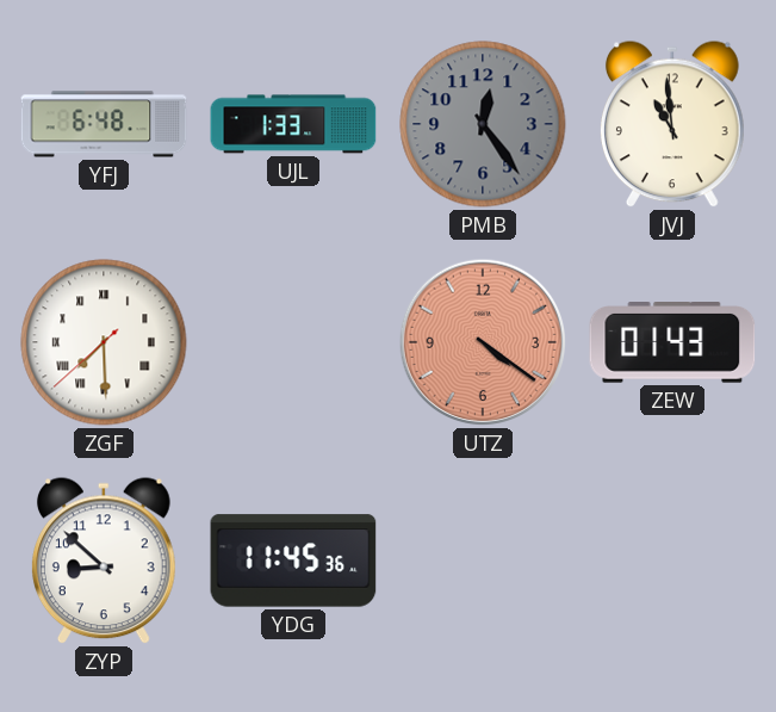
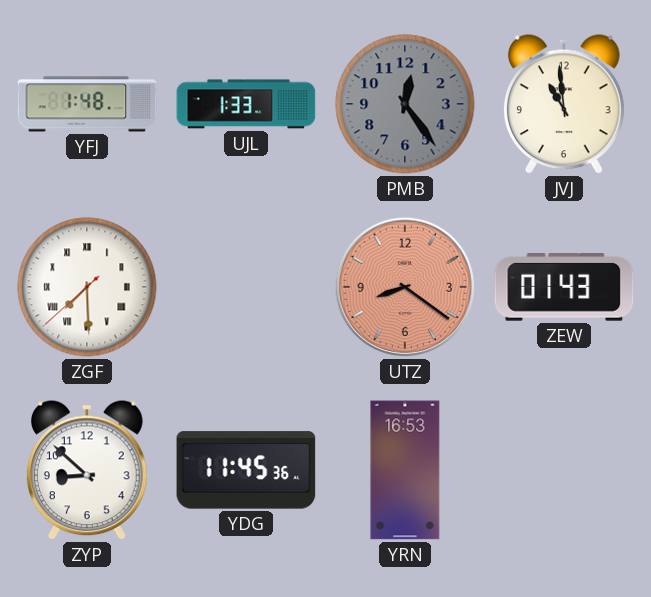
YFJ: 6:48 -> 1:48 (87, 104)
UTZ: 4:21 -> 8:21 (405, 287)
YRN: none -> 16:53 (405, 470)
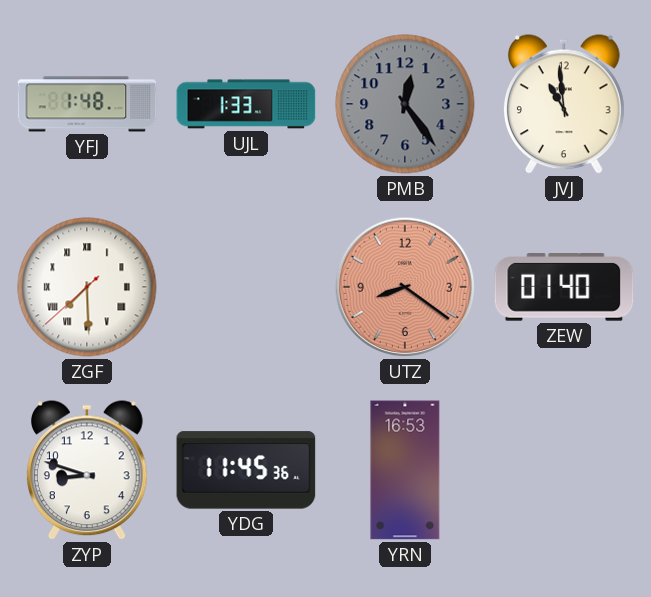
ZEW: 01:43 -> 01:40 (564, 287)
ZYP: 8:52 -> 8:48 (88, 471)
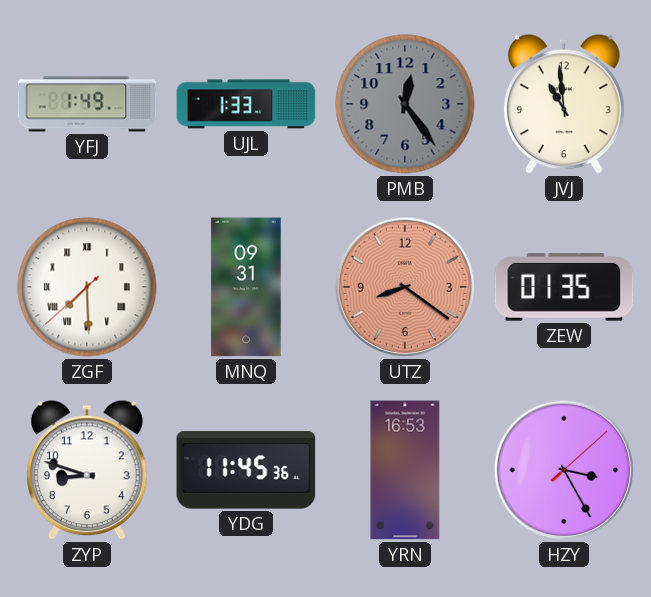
YFJ: 1:48 -> 1:49 (87, 104)
MNQ: none -> 09:31 (246, 287)
ZEW: 01:40 -> 01:35 (564, 287)
HZY: none -> 3:25 (564, 470)
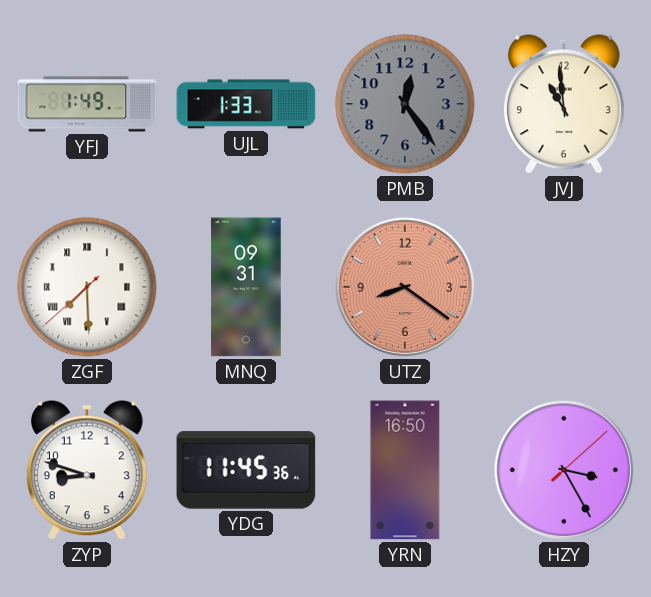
ZEW: 01:35 -> none (564, 287)
YRN: 16:53 -> 16:50 (405, 470)
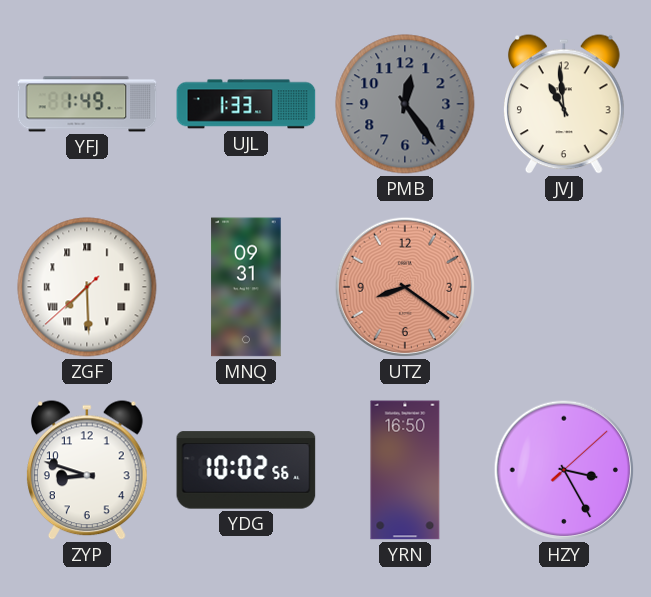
YDG: 11:45 -> 10:02 (246, 470)
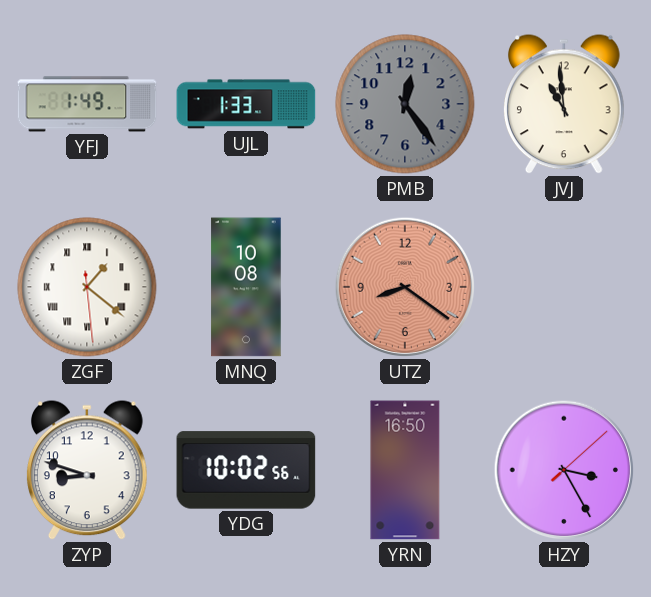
ZGF: 7:29 -> 1:21 (87, 287)
MNQ: 09:31 -> 10:08 (246, 287)
